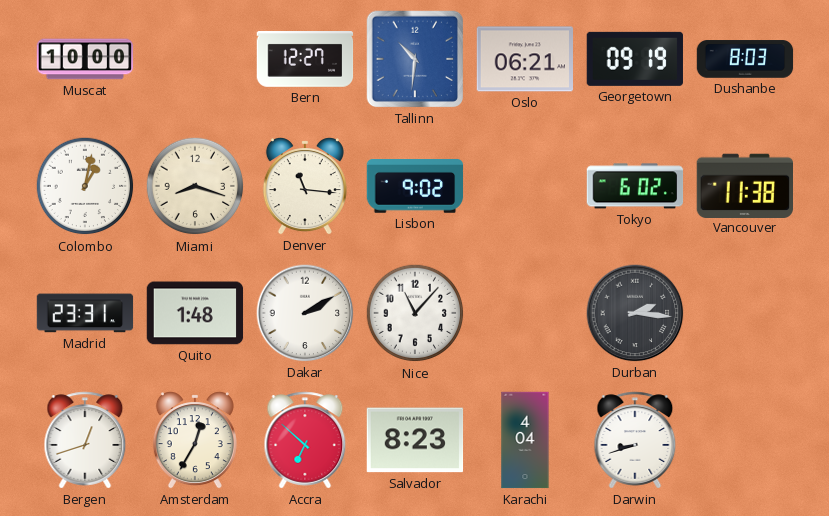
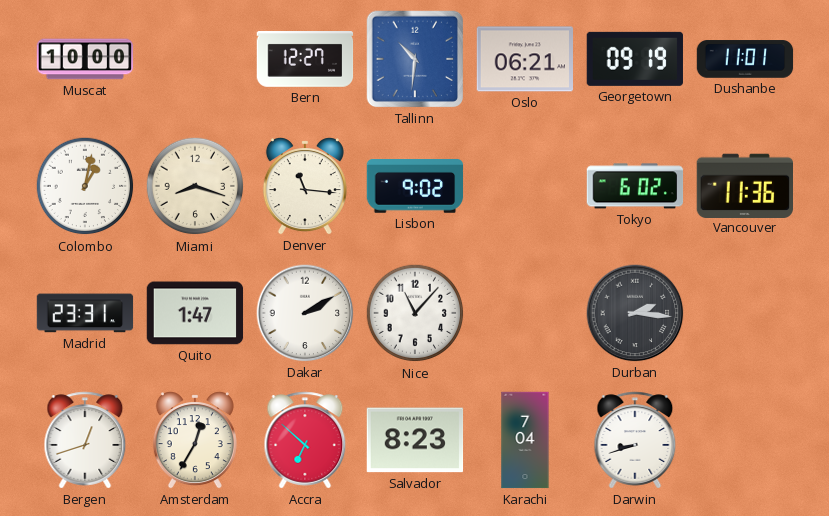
Dushanbe: 8:03 -> 11:01 (745, 59)
Vancouver: 11:38 -> 11:36 (744, 185)
Quito: 1:48 -> 1:47 (195, 313)
Karachi: 4:04 -> 7:04 (525, 440)
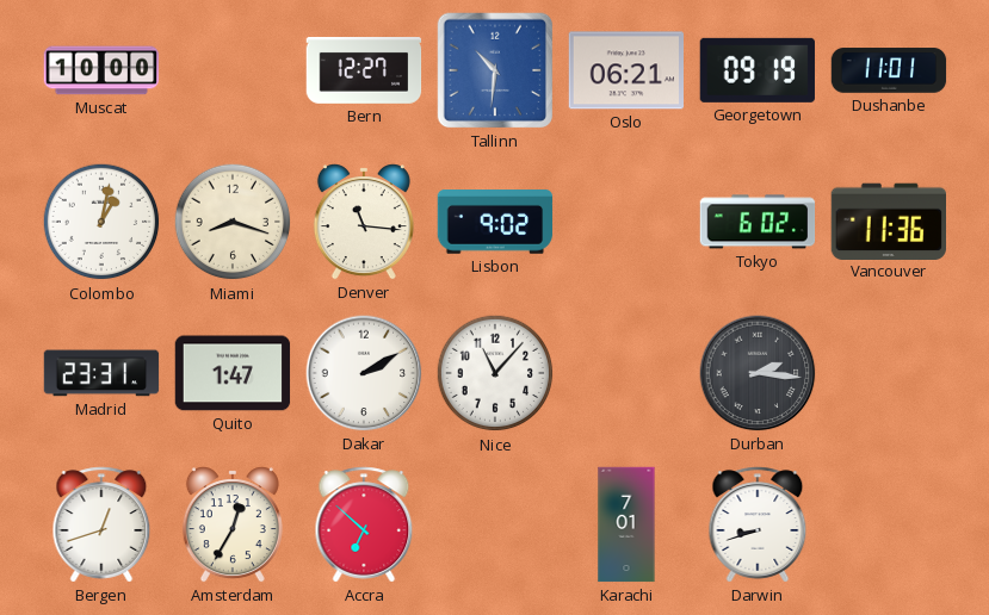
Salvador: 8:23 -> none (415, 440)
Karachi: 7:04 -> 7:01 (626, 524)
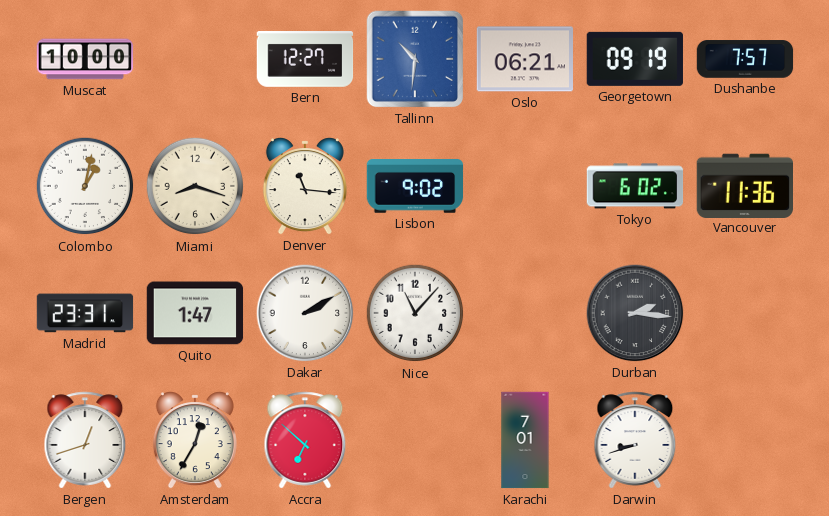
Dushanbe: 11:01 -> 7:57 (745, 59)
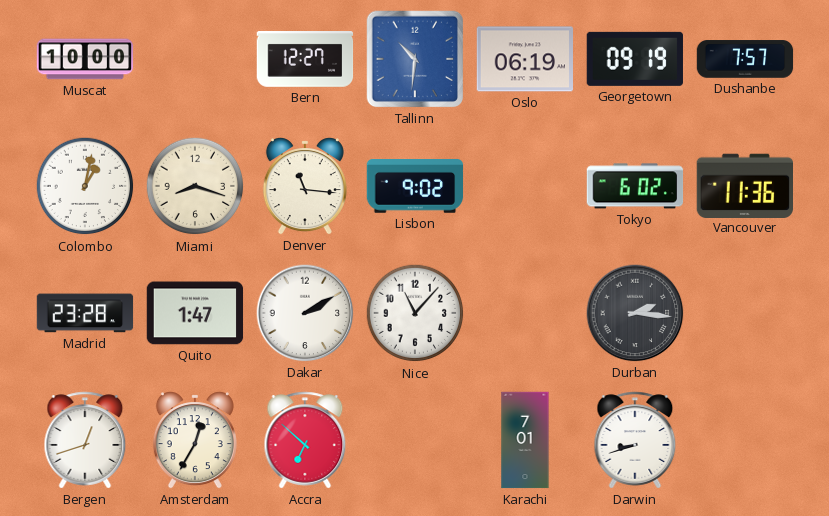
Oslo: 06:21 -> 06:19 (525, 59)
Madrid: 23:31 -> 23:28 (85, 313)
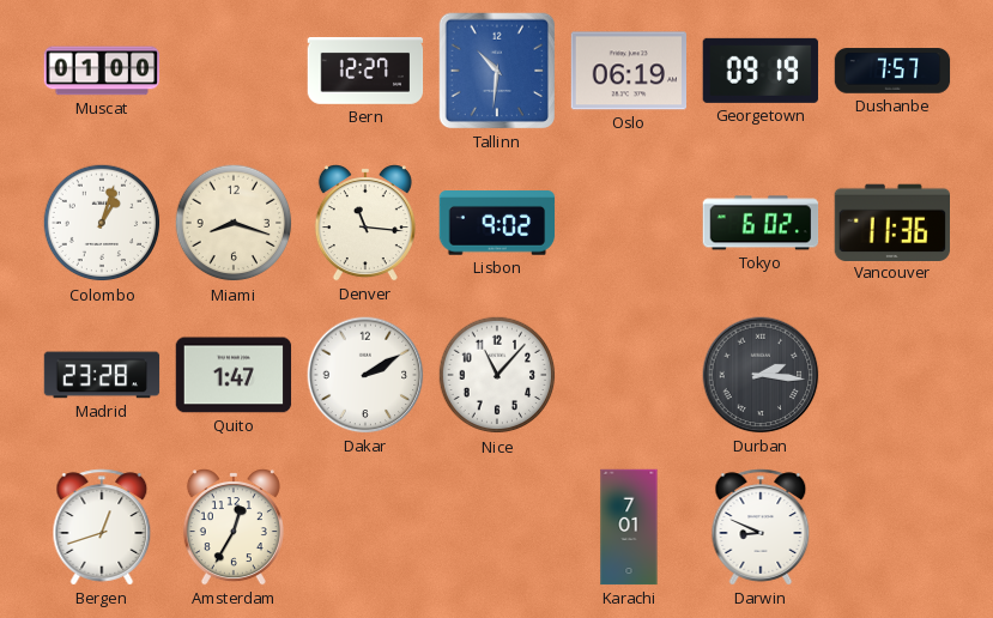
Muscat: 10:00 -> 01:00 (102, 71)
Colombo: 1:02 -> 1:03 (102, 223)
Accra: 6:52 -> none (305, 440)
Darwin: 8:42 -> 8:49 (761, 527)
